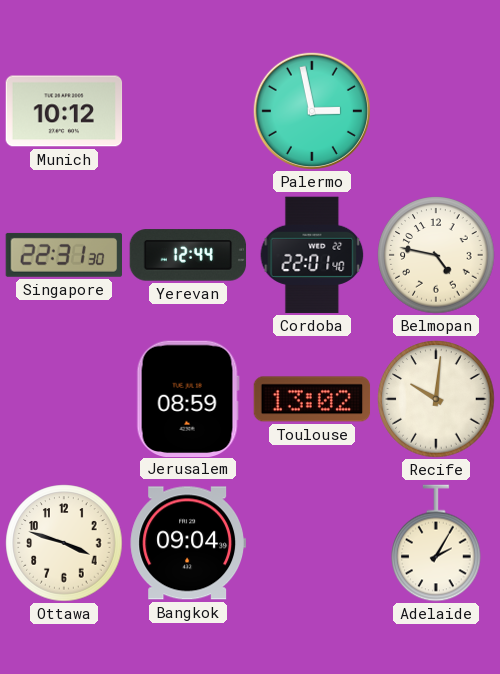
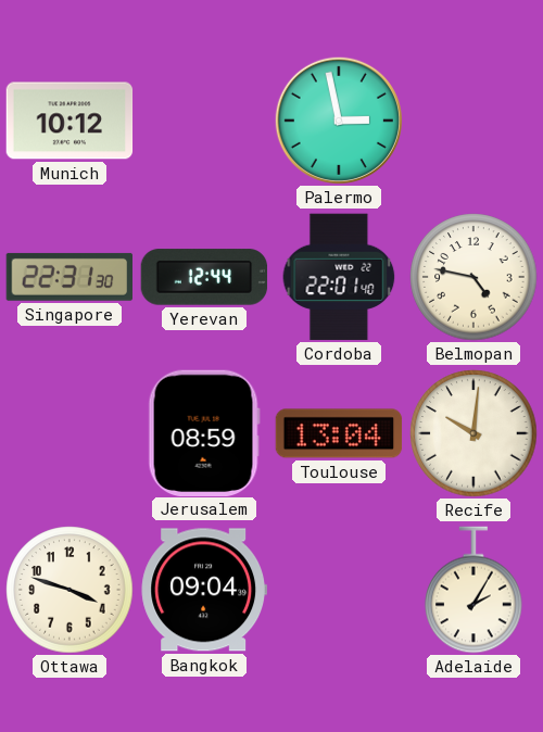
Toulouse: 13:02 -> 13:04 (339, 433)
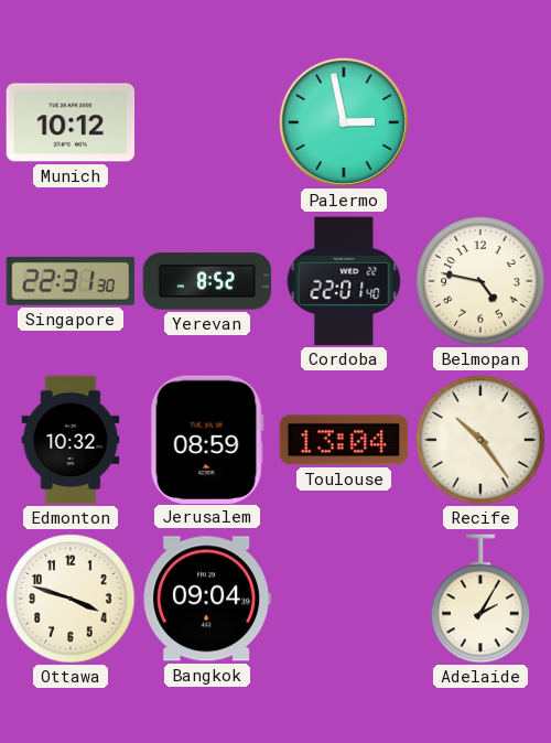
Yerevan: 12:44 -> 8:52 (207, 281)
Edmonton: none -> 10:32 (71, 440)
Recife: 10:01 -> 10:24 (480, 440)
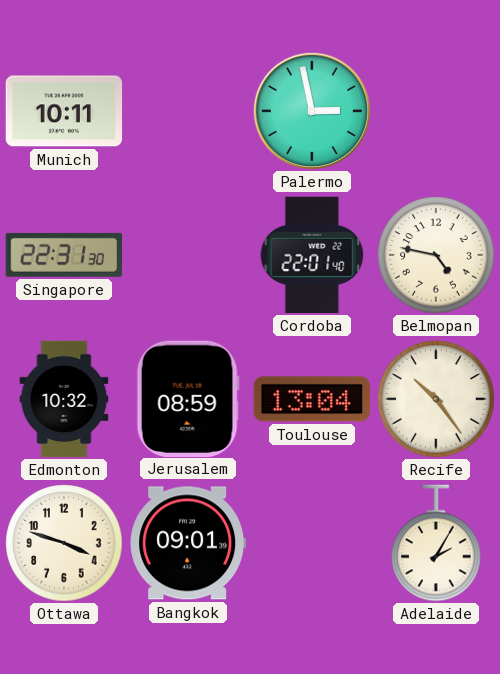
Munich: 10:12 -> 10:11 (64, 111)
Yerevan: 8:52 -> none (207, 281)
Bangkok: 09:04 -> 09:01 (187, 543)
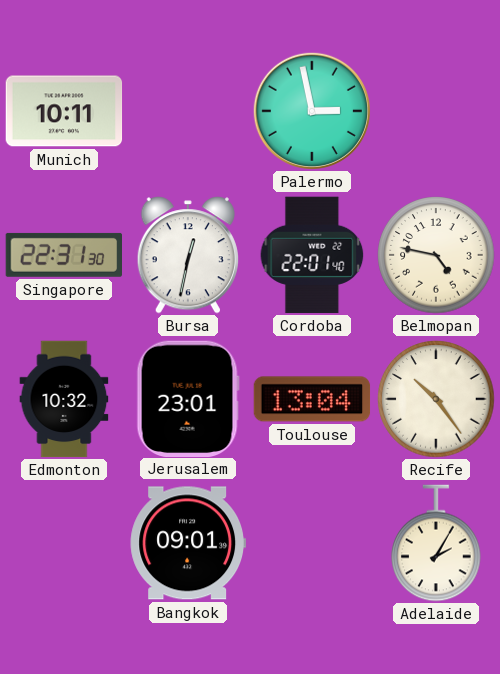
Bursa: none -> 12:32 (188, 255)
Jerusalem: 08:59 -> 23:01 (188, 398)
Ottawa: 3:48 -> none (64, 543)
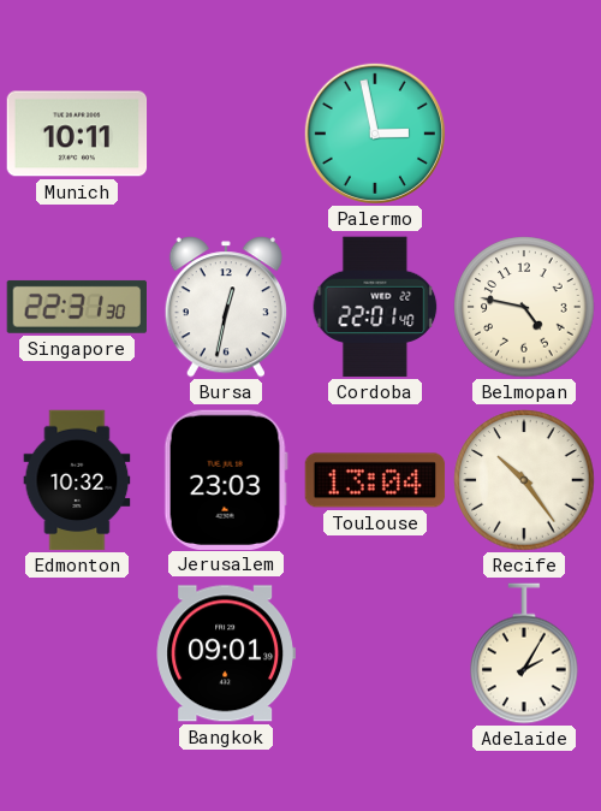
Jerusalem: 23:01 -> 23:03 (226, 479)
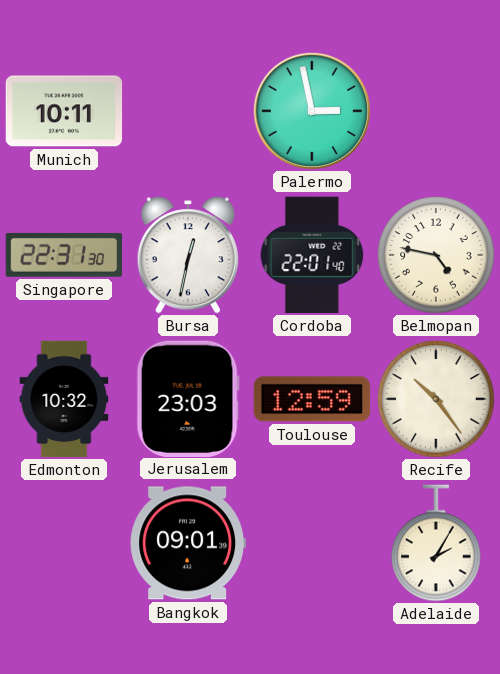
Toulouse: 13:04 -> 12:59 (312, 399)
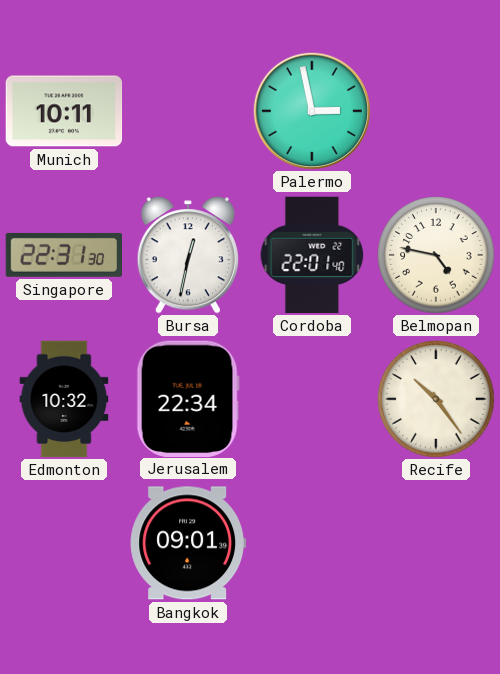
Jerusalem: 23:03 -> 22:34 (188, 398)
Toulouse: 12:59 -> none (312, 399)
Adelaide: 2:05 -> none (436, 543)
